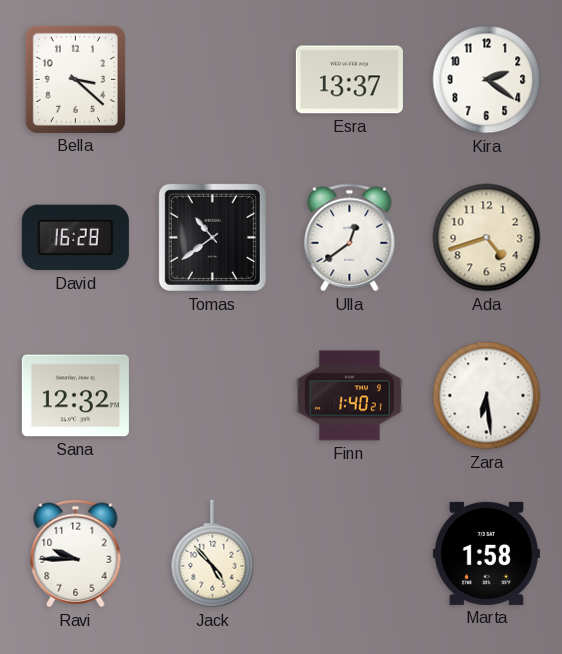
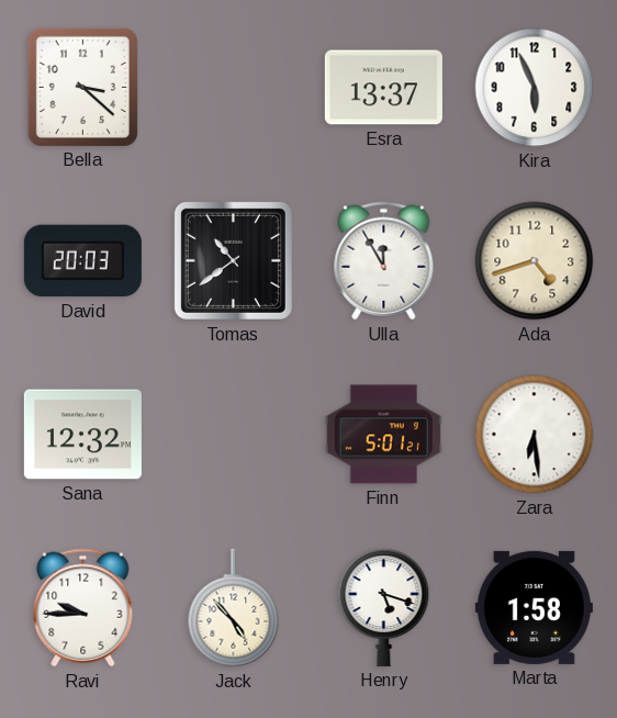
Kira: 2:21 -> 5:56 (535, 88)
David: 16:28 -> 20:03 (82, 261)
Ulla: 12:39 -> 11:55 (384, 261)
Finn: 1:40 -> 5:01 (383, 435)
Henry: none -> 5:18 (384, 607)
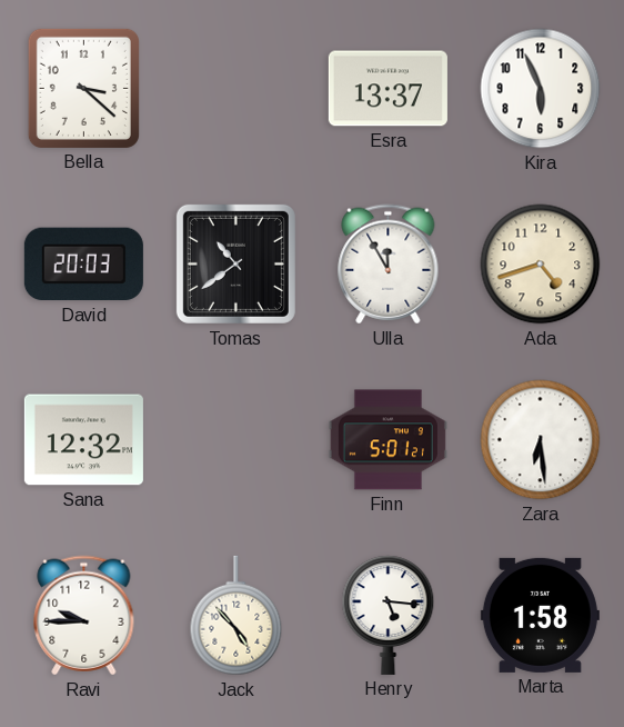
Henry: 5:18 -> 5:16 (389, 615)
